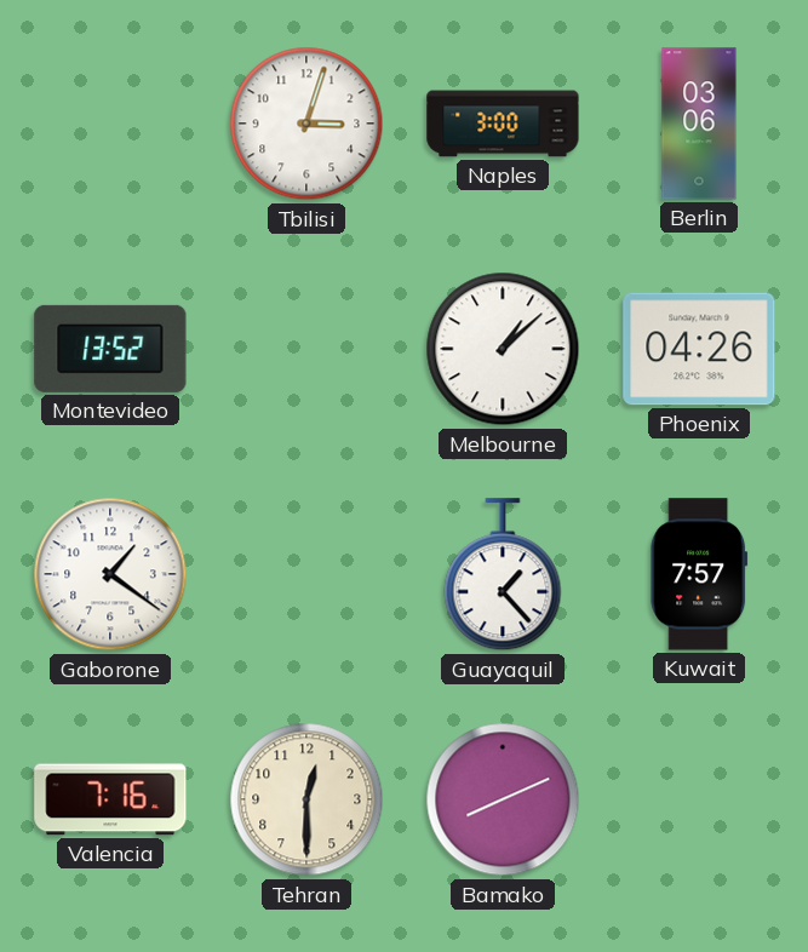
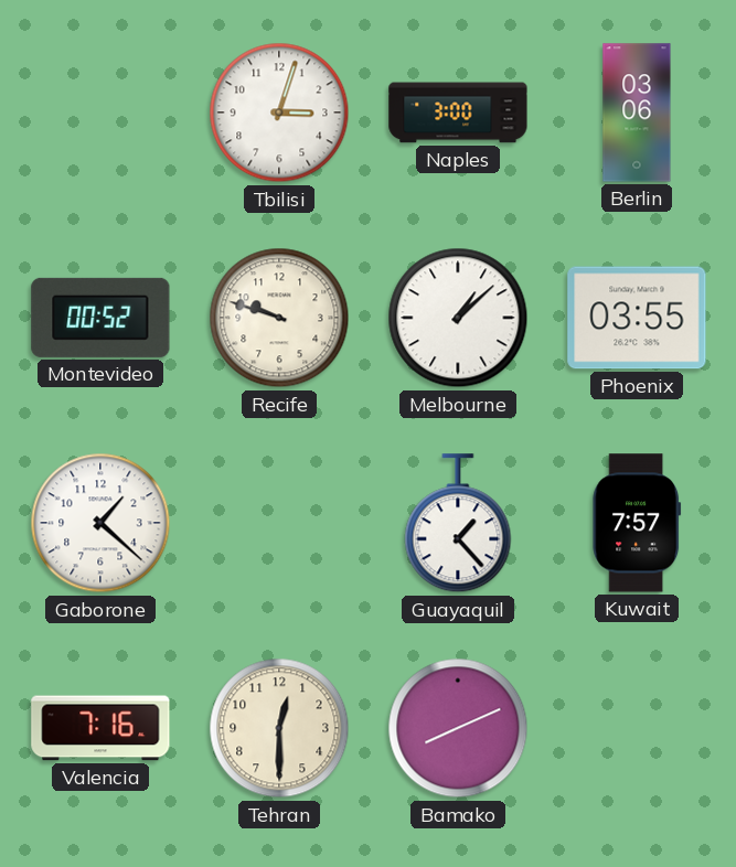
Montevideo: 13:52 -> 00:52 (100, 318)
Recife: none -> 9:48 (279, 318)
Phoenix: 04:26 -> 03:55 (637, 318)
Gaborone: 1:21 -> 1:22 (100, 523)
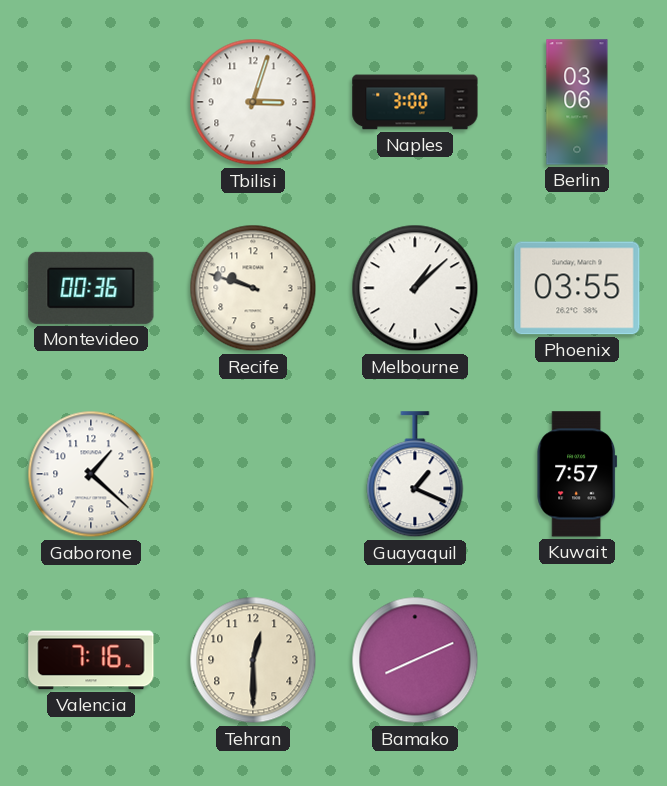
Montevideo: 00:52 -> 00:36 (91, 288)
Guayaquil: 1:23 -> 1:19 (415, 475)
